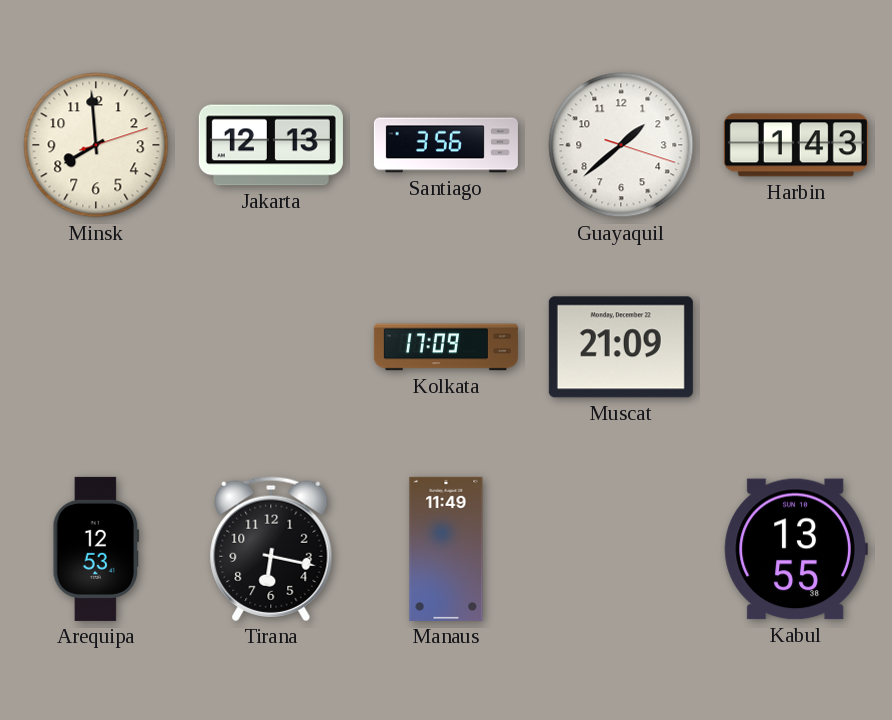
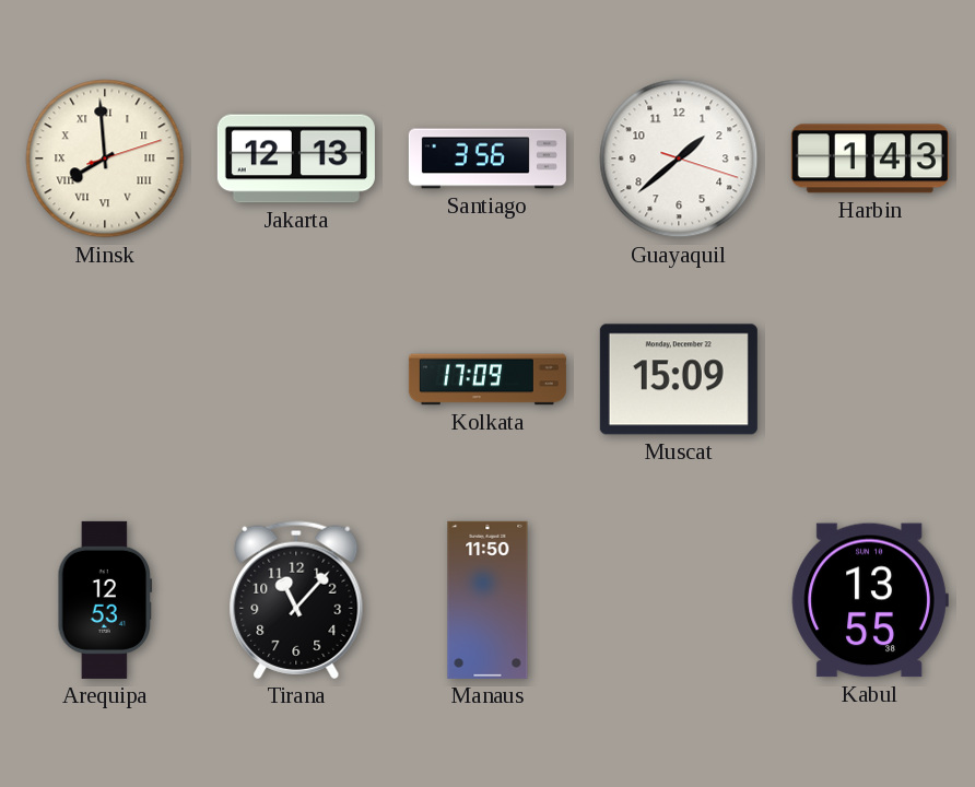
Minsk numerals: Arabic -> Roman (105, 158)
Muscat: 21:09 -> 15:09 (679, 379)
Tirana: 6:17 -> 11:07 (296, 600)
Manaus: 11:49 -> 11:50 (487, 600)
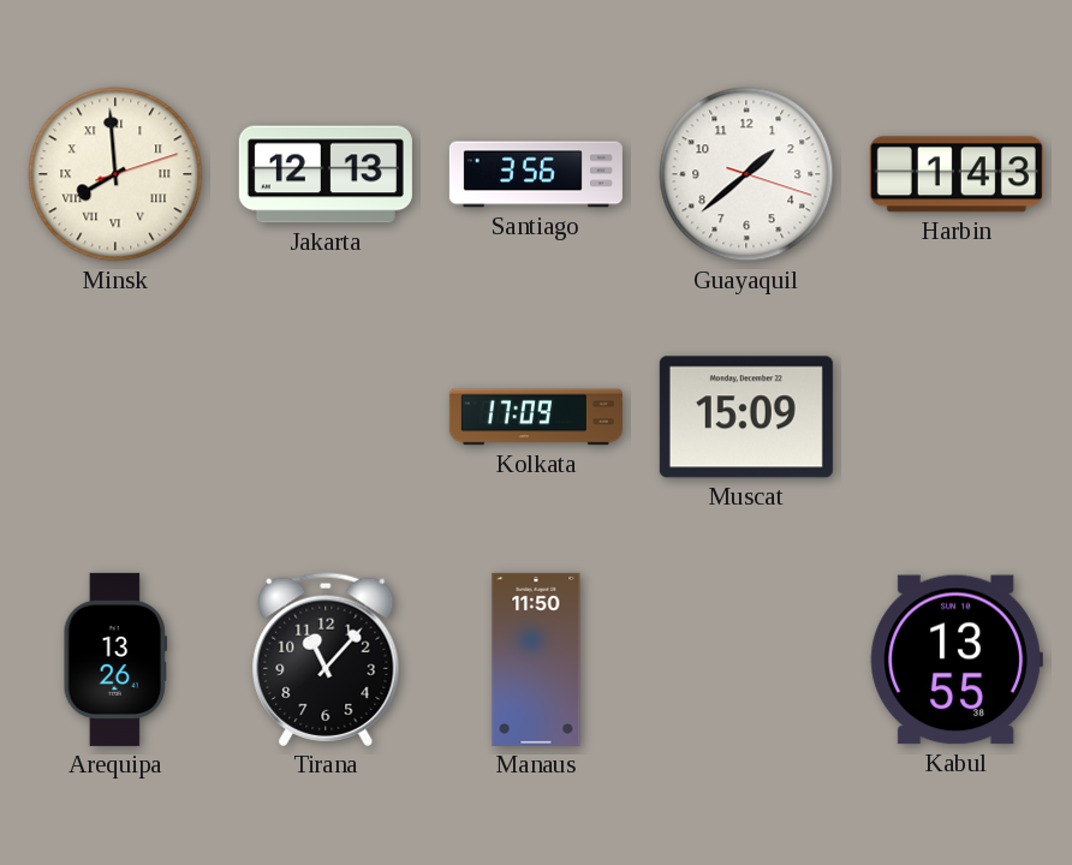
Arequipa: 12:53 -> 13:26 (115, 660)
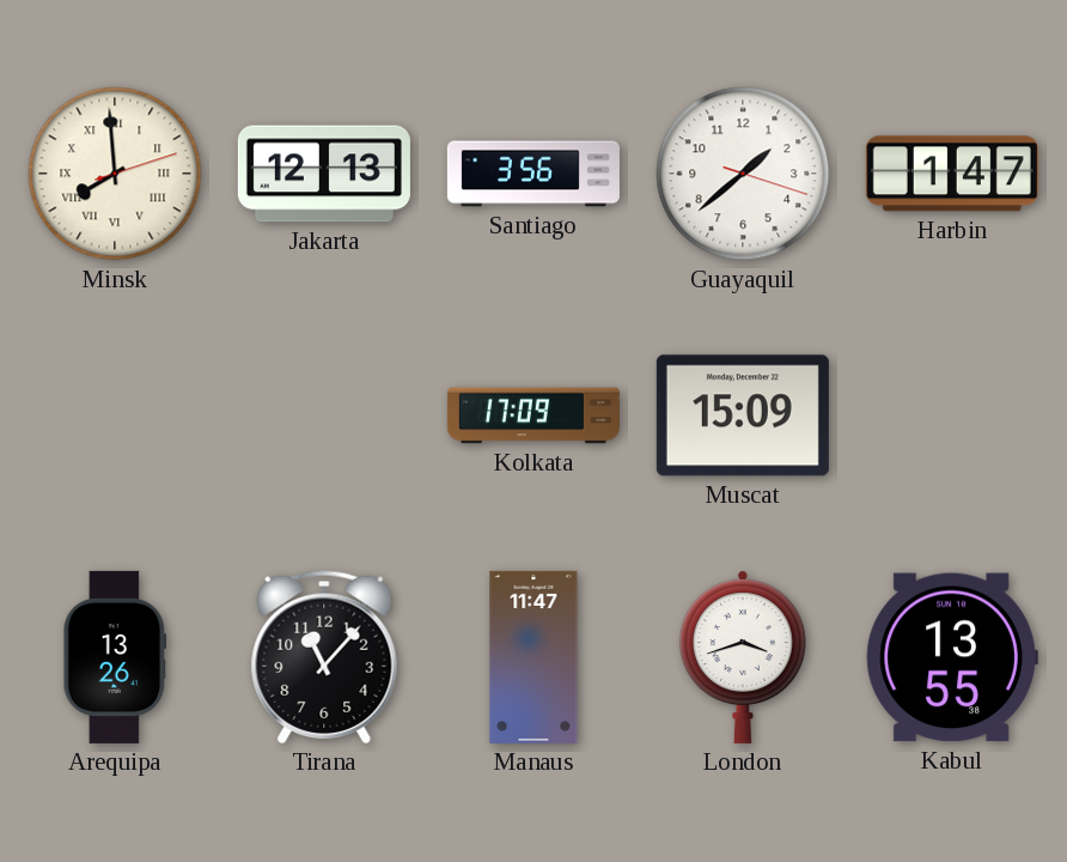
Harbin: 1:43 -> 1:47 (952, 174)
Manaus: 11:50 -> 11:47 (533, 657)
London: none -> 3:42 (743, 657)
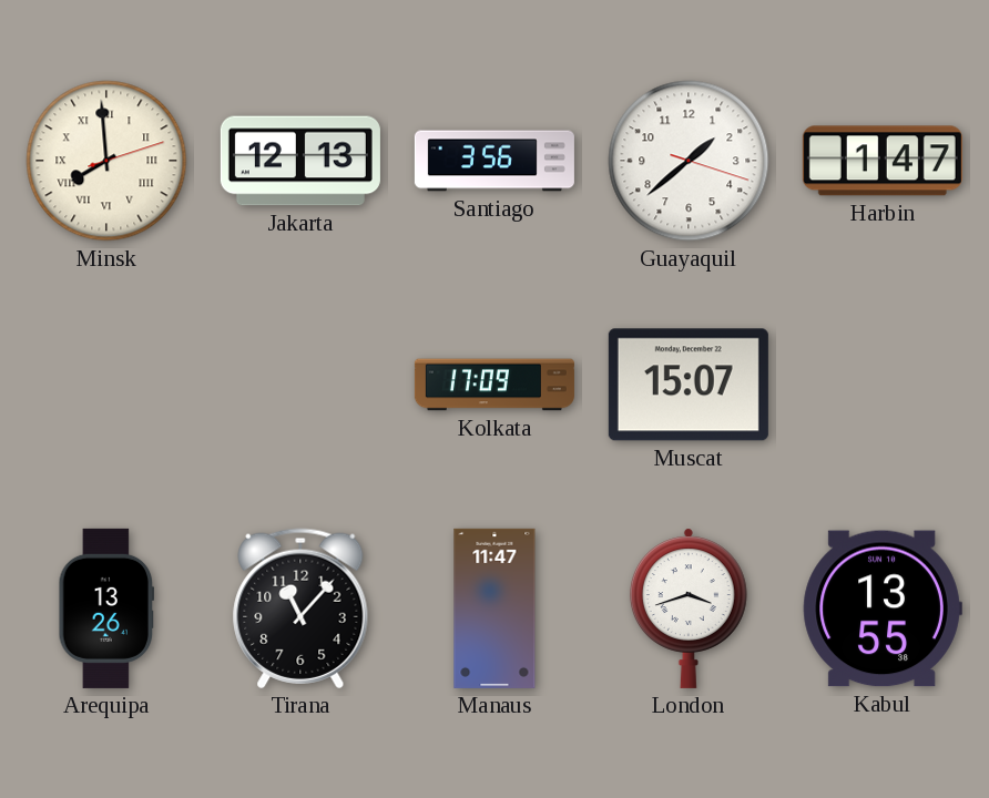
Muscat: 15:09 -> 15:07 (689, 385)
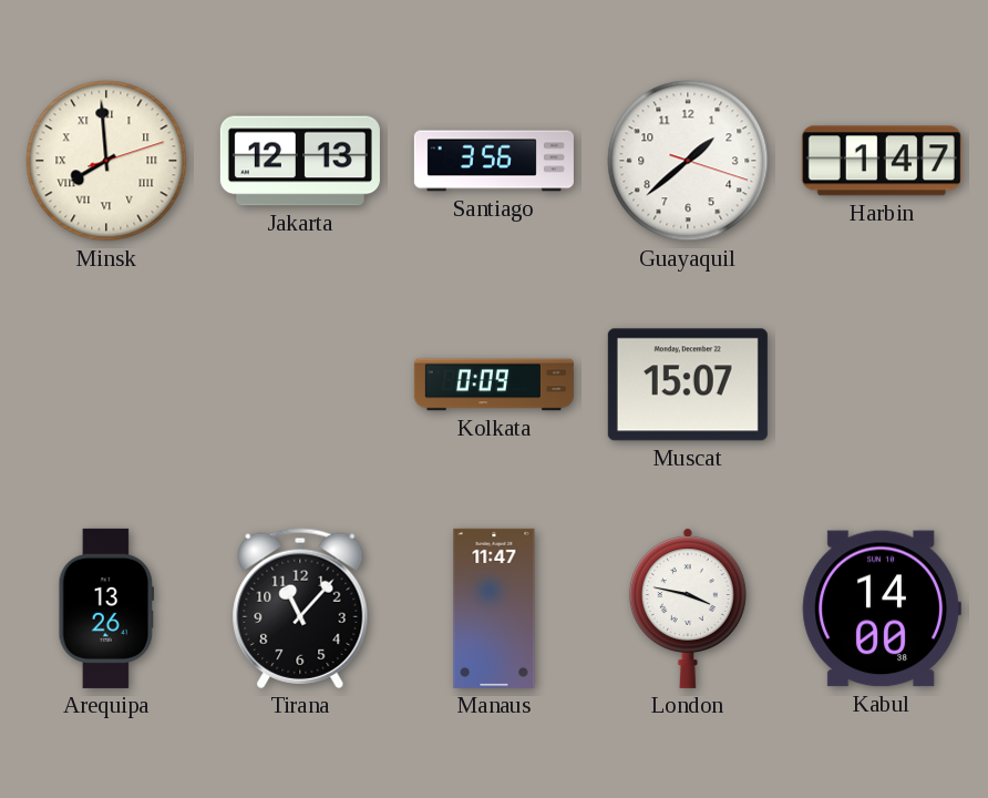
Kolkata: 17:09 -> 0:09 (494, 385)
London: 3:42 -> 3:47 (688, 608)
Kabul: 13:55 -> 14:00 (882, 608)
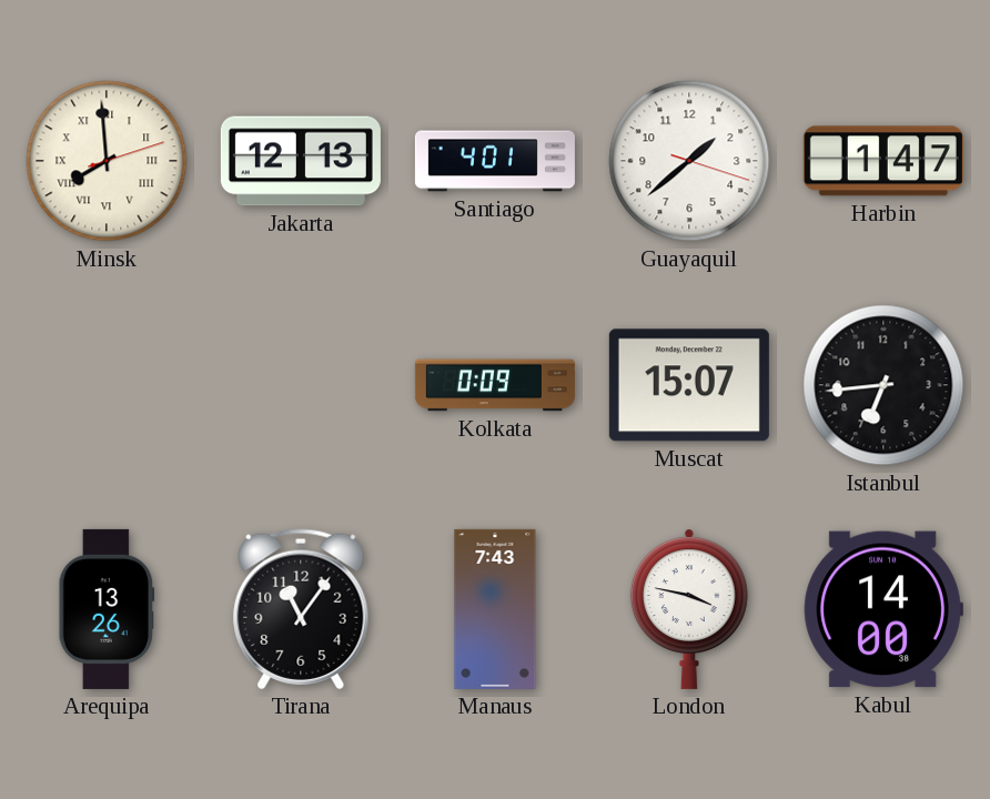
Santiago: 3:56 -> 4:01 (495, 161)
Istanbul: none -> 6:44 (883, 385)
Tirana: 11:07 -> 11:06 (301, 609)
Manaus: 11:47 -> 7:43 (495, 609)
